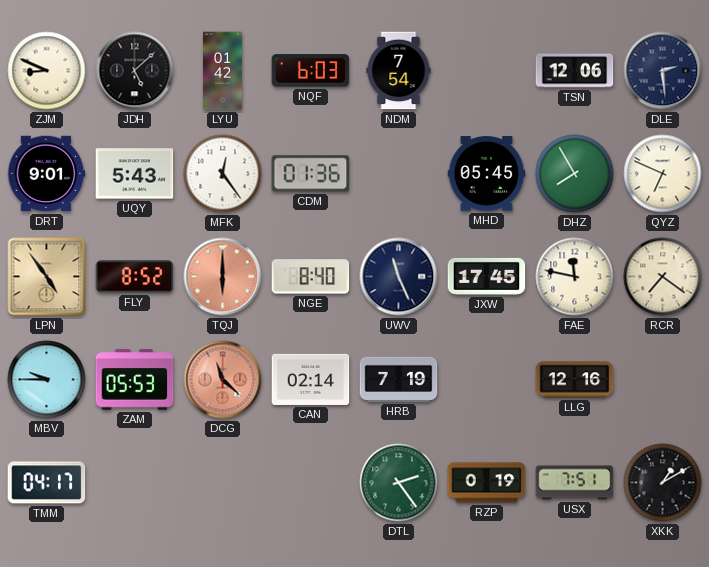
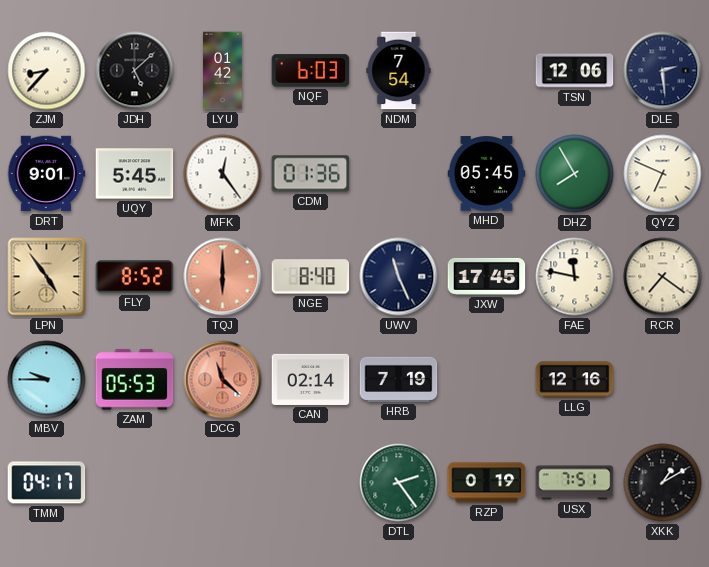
ZJM: 8:49 -> 8:37 (47, 71)
UQY: 5:43 -> 5:45 (135, 174)
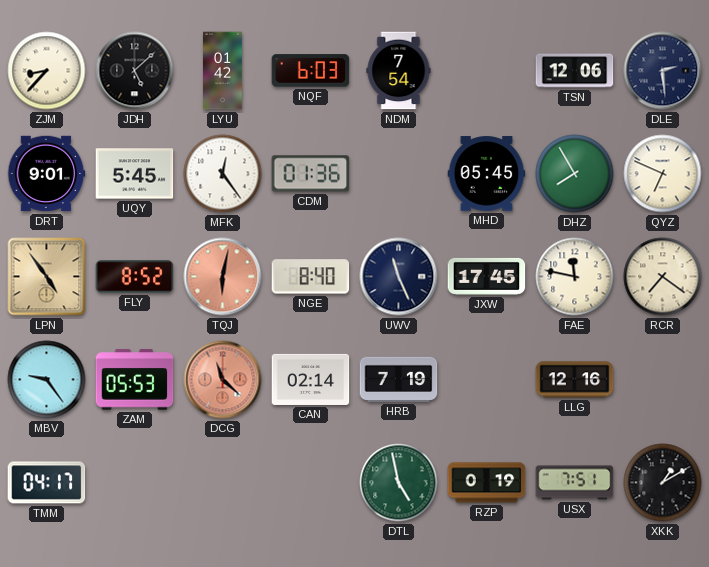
TQJ: 6:00 -> 6:02 (223, 277)
MBV: 9:45 -> 9:24 (47, 380)
DTL: 2:24 -> 4:58 (399, 483)
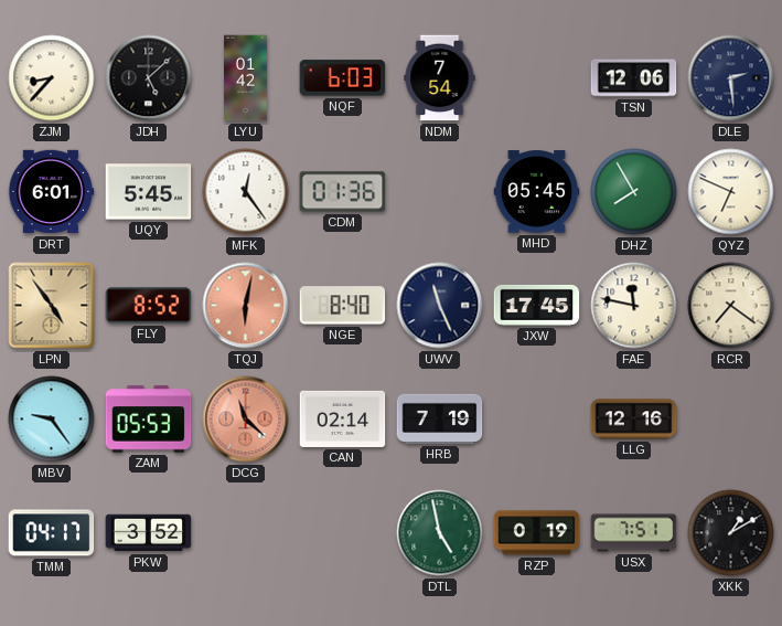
DRT: 9:01 -> 6:01 (51, 192)
PKW: none -> 3:52 (149, 533)
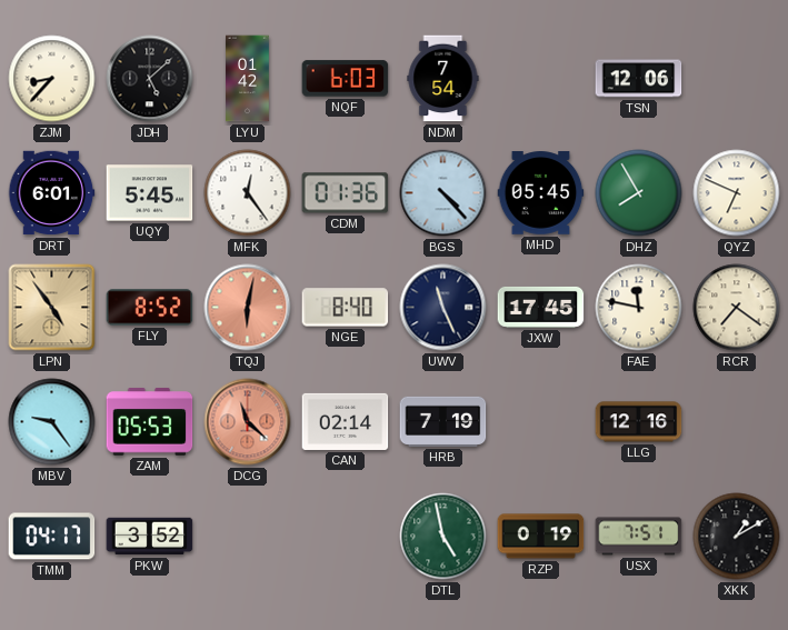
DLE: 2:29 -> none (731, 78)
BGS: none -> 4:23 (443, 193)
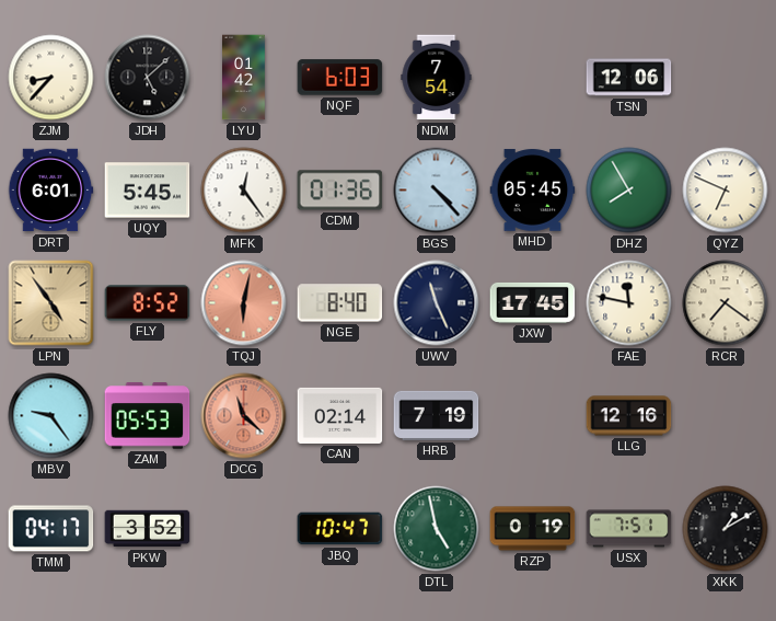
JBQ: none -> 10:47 (340, 529)
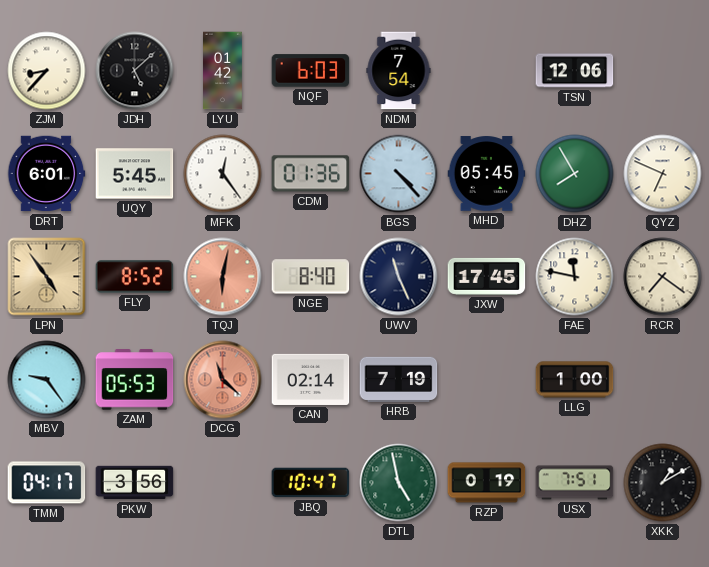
LLG: 12:16 -> 1:00 (575, 380)
PKW: 3:52 -> 3:56 (135, 483)
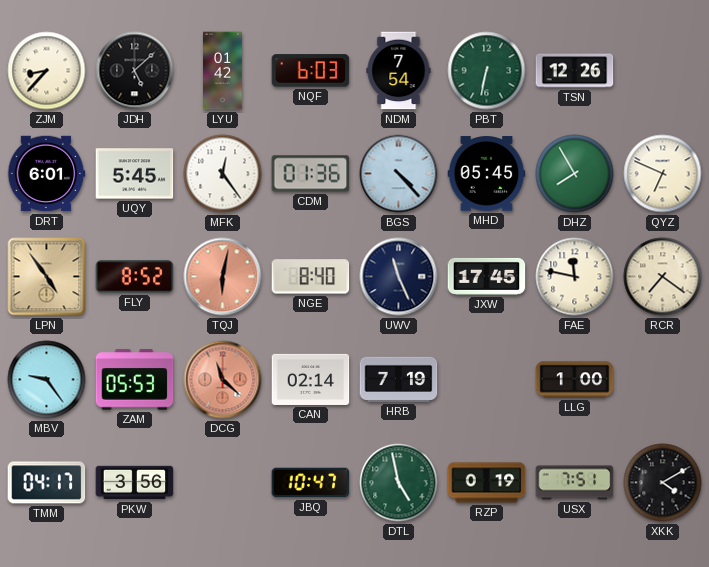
PBT: none -> 6:32 (487, 71)
TSN: 12:06 -> 12:26 (575, 71)
XKK: 1:10 -> 4:10 (663, 483)
